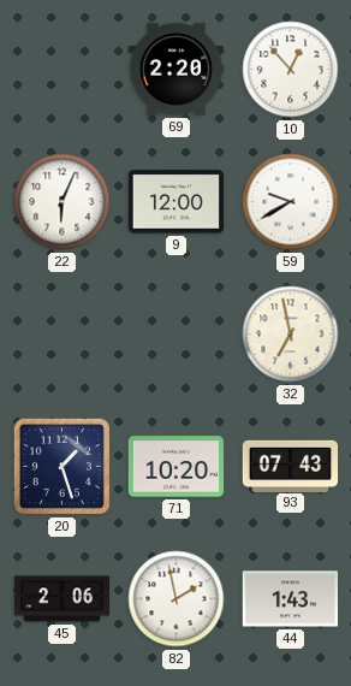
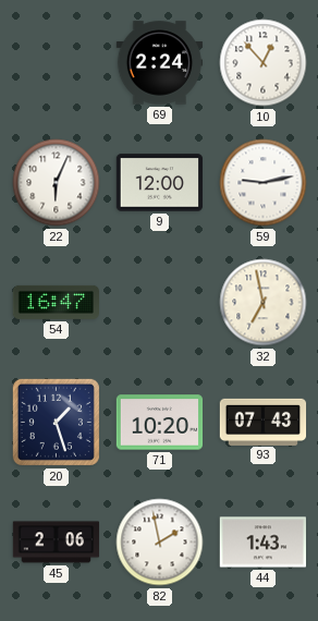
69: 2:20 -> 2:24 (160, 63)
59: 9:40 -> 9:13 (264, 183)
54: none -> 16:47 (56, 302)
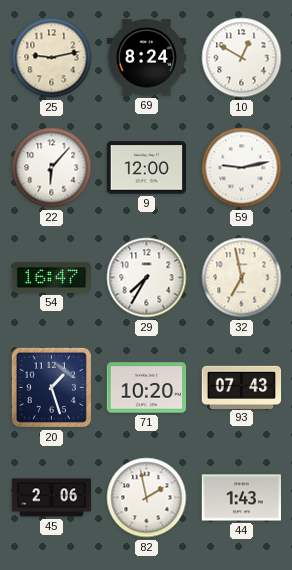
25: none -> 9:13 (52, 58)
69: 2:24 -> 8:24 (147, 58)
10: 12:53 -> 12:50 (242, 58)
22: 6:04 -> 6:07 (52, 168)
29: none -> 7:35 (147, 278)
